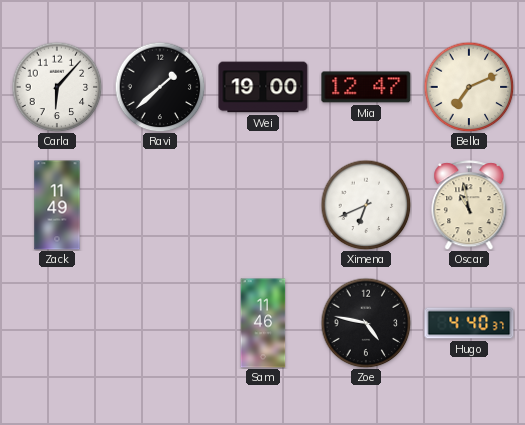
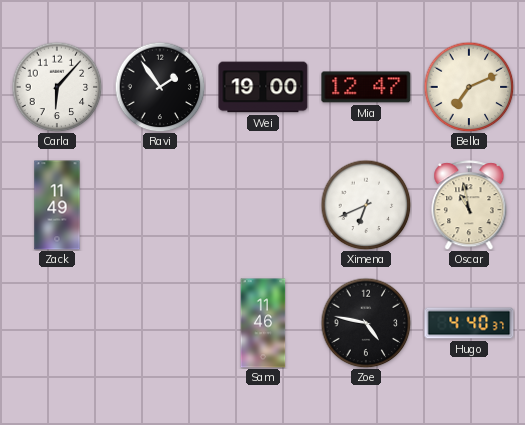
Ravi: 1:38 -> 1:54 (160, 87)
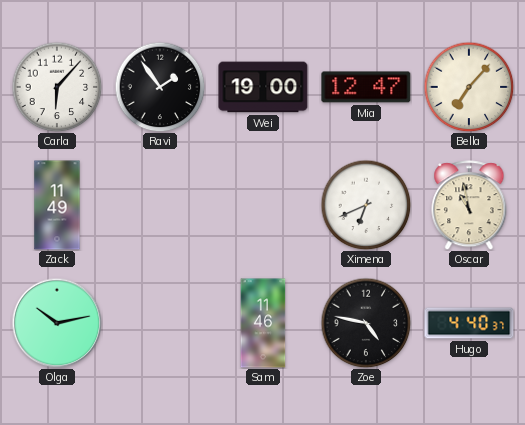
Bella: 7:11 -> 7:07 (469, 87)
Olga: none -> 10:13 (57, 323)
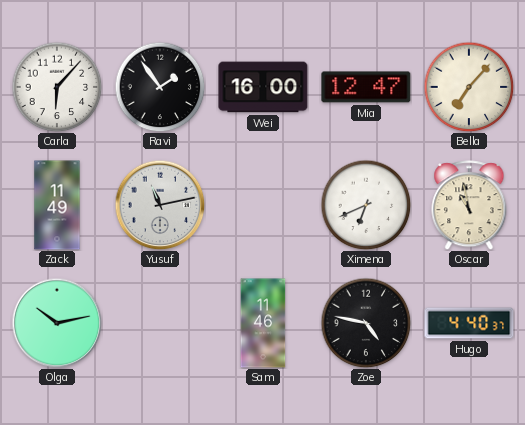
Wei: 19:00 -> 16:00 (263, 87)
Yusuf: none -> 11:13 (160, 205)
